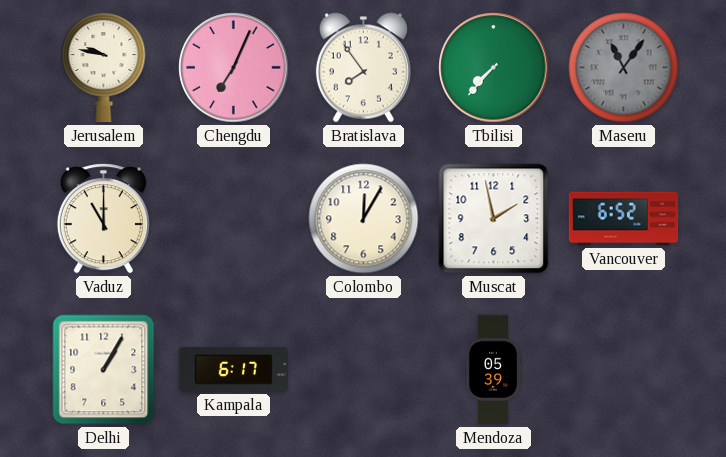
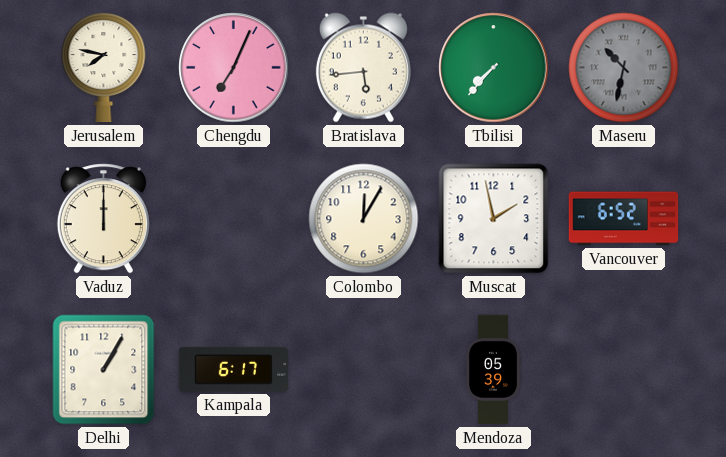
Jerusalem: 9:47 -> 7:47 (104, 67)
Bratislava: 7:54 -> 5:44 (363, 68)
Maseru: 11:06 -> 10:32 (624, 68)
Vaduz: 11:00 -> 12:00 (103, 219)
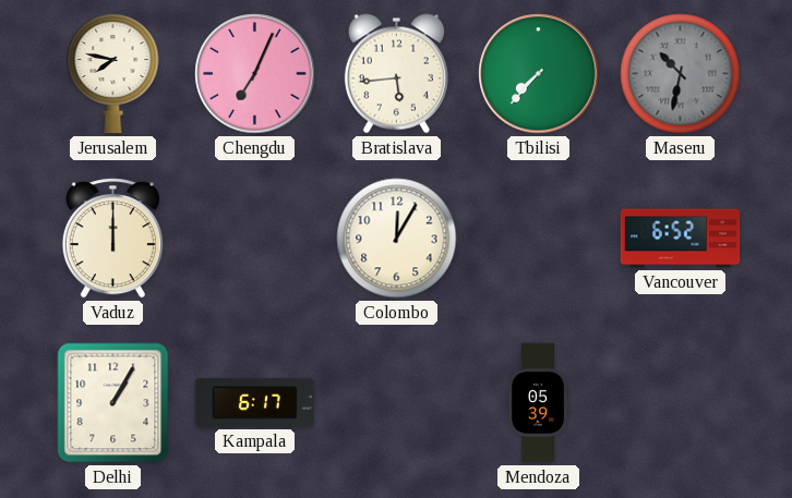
Muscat: 1:58 -> none (494, 219)
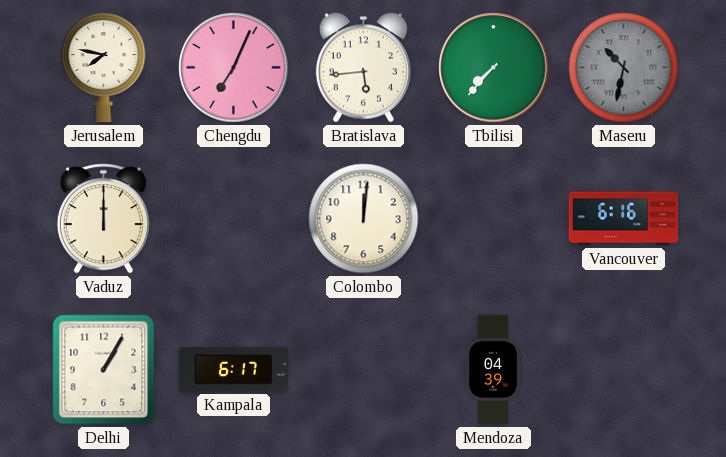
Colombo: 12:05 -> 12:01 (364, 219)
Vancouver: 6:52 -> 6:16 (624, 219)
Mendoza: 05:39 -> 04:39 (493, 370)
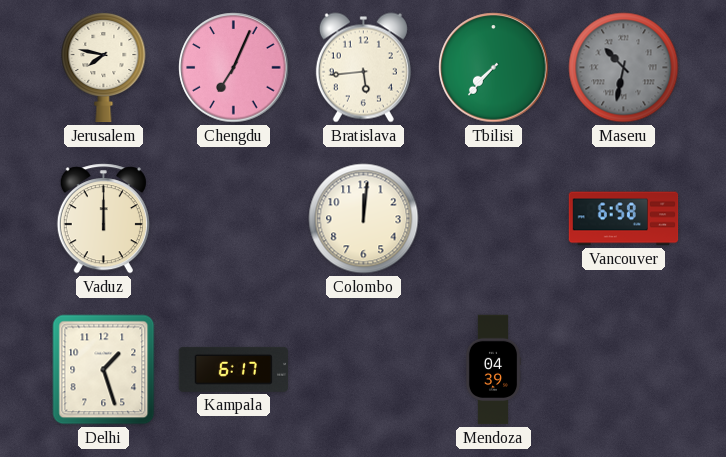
Vancouver: 6:16 -> 6:58 (624, 219)
Delhi: 1:05 -> 1:27 (104, 370)
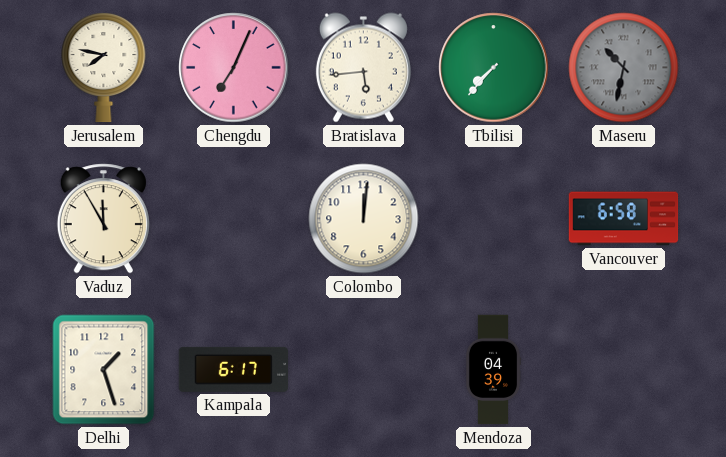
Vaduz: 12:00 -> 11:55 (103, 219)
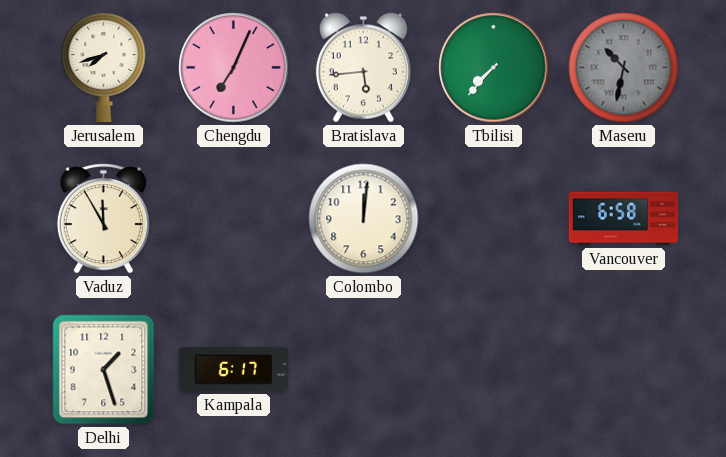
Jerusalem: 7:47 -> 7:42 (104, 67)
Mendoza: 04:39 -> none (493, 370)
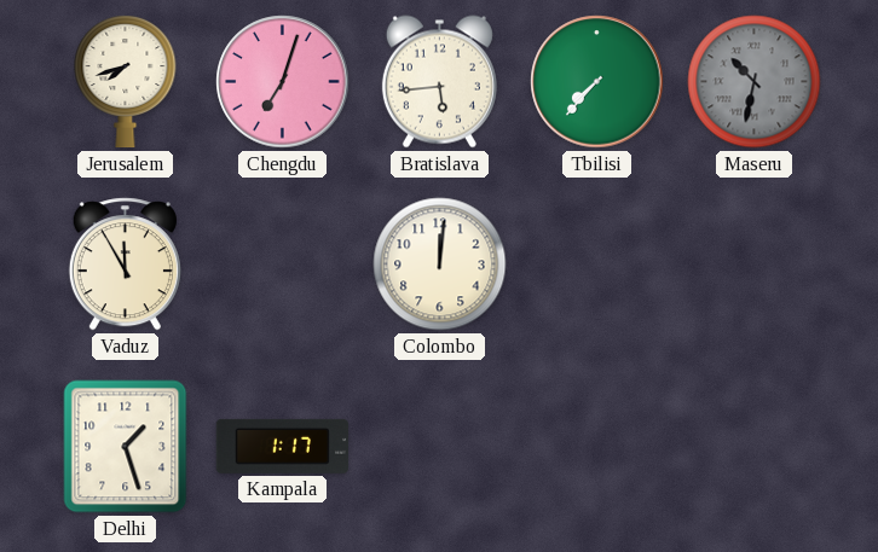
Chengdu: 7:04 -> 7:03 (283, 82)
Vancouver: 6:58 -> none (624, 219)
Kampala: 6:17 -> 1:17 (283, 446)
